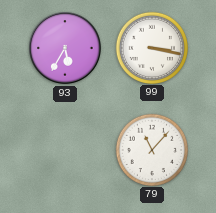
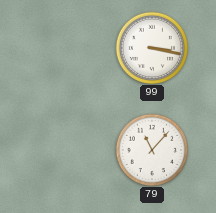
93: 5:35 -> none (65, 48)
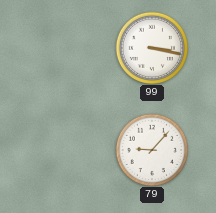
79: 11:07 -> 9:07 (151, 149)
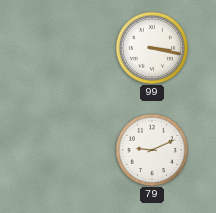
79: 9:07 -> 9:11 (151, 149)
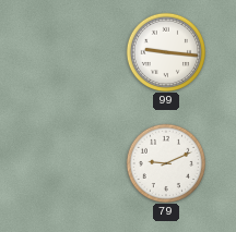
99: 3:17 -> 9:16 (165, 51)
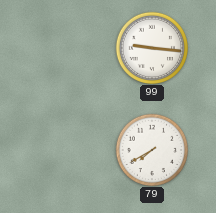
79: 9:11 -> 7:40 (151, 149)
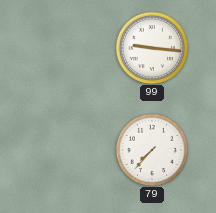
79: 7:40 -> 7:37 (151, 149)
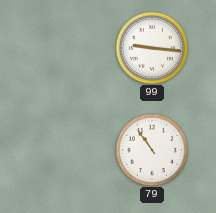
79: 7:37 -> 10:54 (151, 149)
